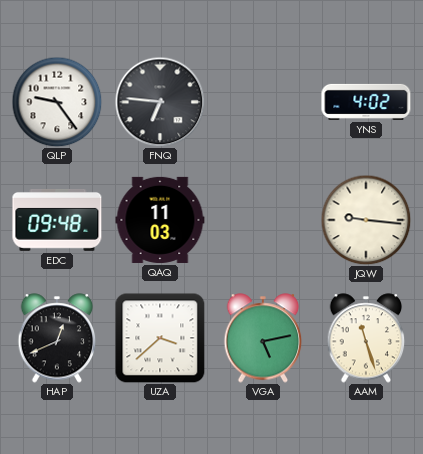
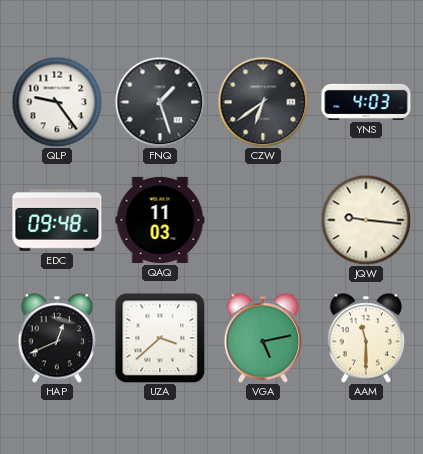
FNQ: 6:46 -> 1:27 (160, 102)
CZW: none -> 6:39 (263, 102)
YNS: 4:02 -> 4:03 (366, 102)
AAM: 11:27 -> 11:30 (366, 338)
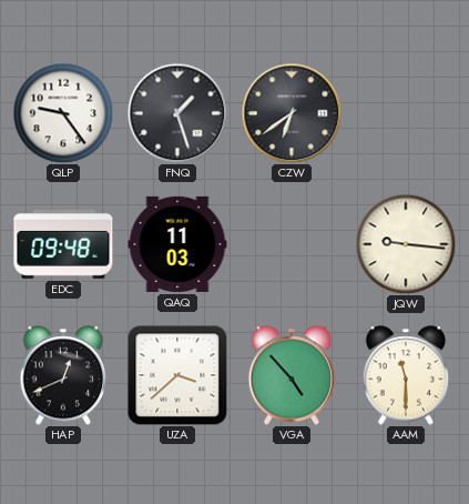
YNS: 4:03 -> none (366, 102)
VGA: 5:13 -> 4:53 (292, 375)
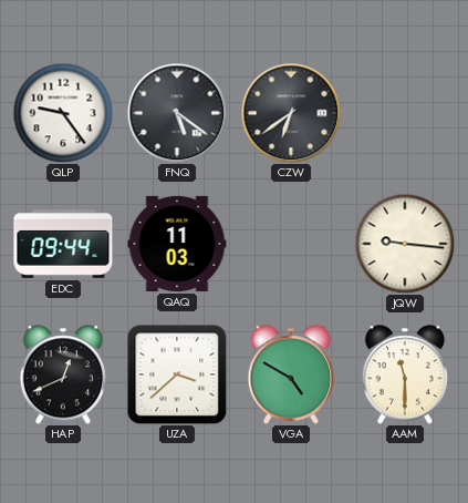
FNQ: 1:27 -> 5:21 (177, 113)
EDC: 09:48 -> 09:44 (63, 244)
VGA: 4:53 -> 4:50 (291, 374)
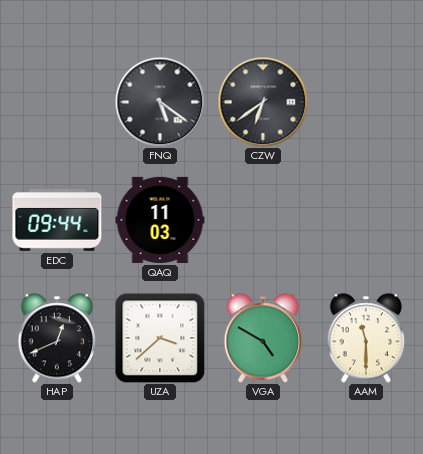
QLP: 9:24 -> none (63, 113)
JQW: 9:16 -> none (405, 244)
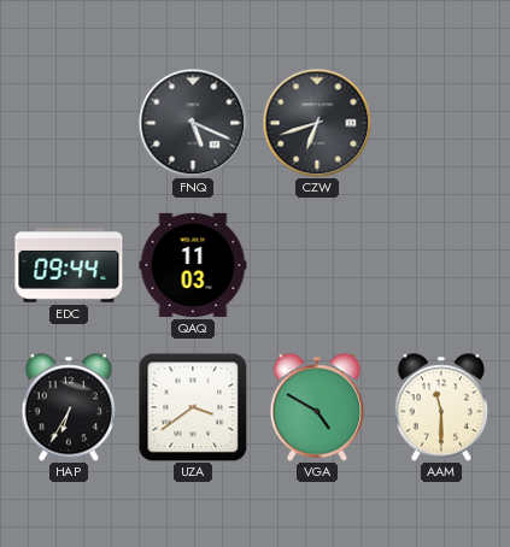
FNQ: 5:21 -> 5:19 (193, 123)
CZW: 6:39 -> 6:42 (317, 123)
HAP: 12:41 -> 6:35 (69, 407)
UZA: 3:38 -> 3:39 (193, 407)
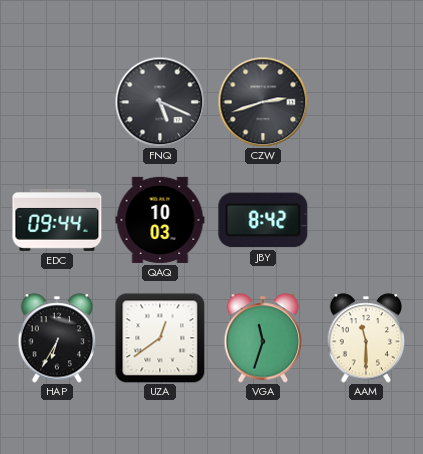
CZW: 6:42 -> 2:42 (263, 102)
QAQ: 11:03 -> 10:03 (160, 220)
JBY: none -> 8:42 (263, 220)
UZA: 3:39 -> 12:39 (160, 338)
VGA: 4:50 -> 11:33 (263, 338)
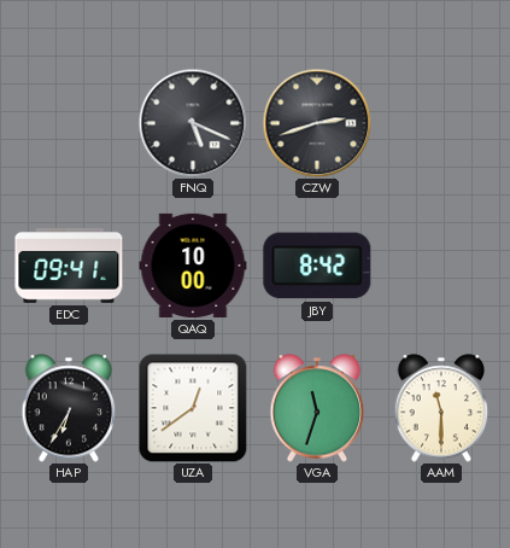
EDC: 09:44 -> 09:41 (69, 266)
QAQ: 10:03 -> 10:00 (193, 266)
